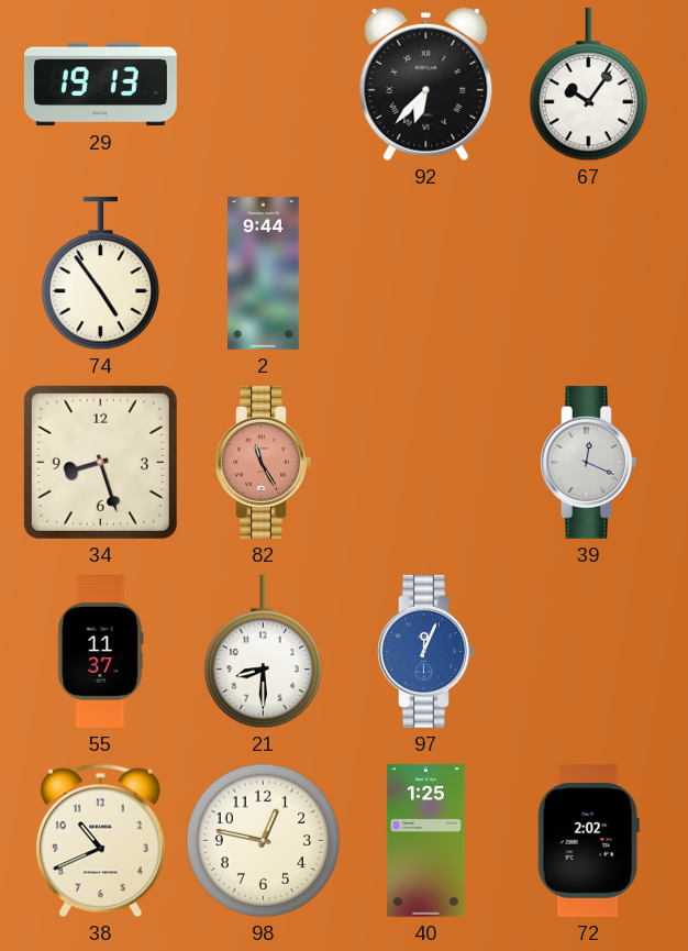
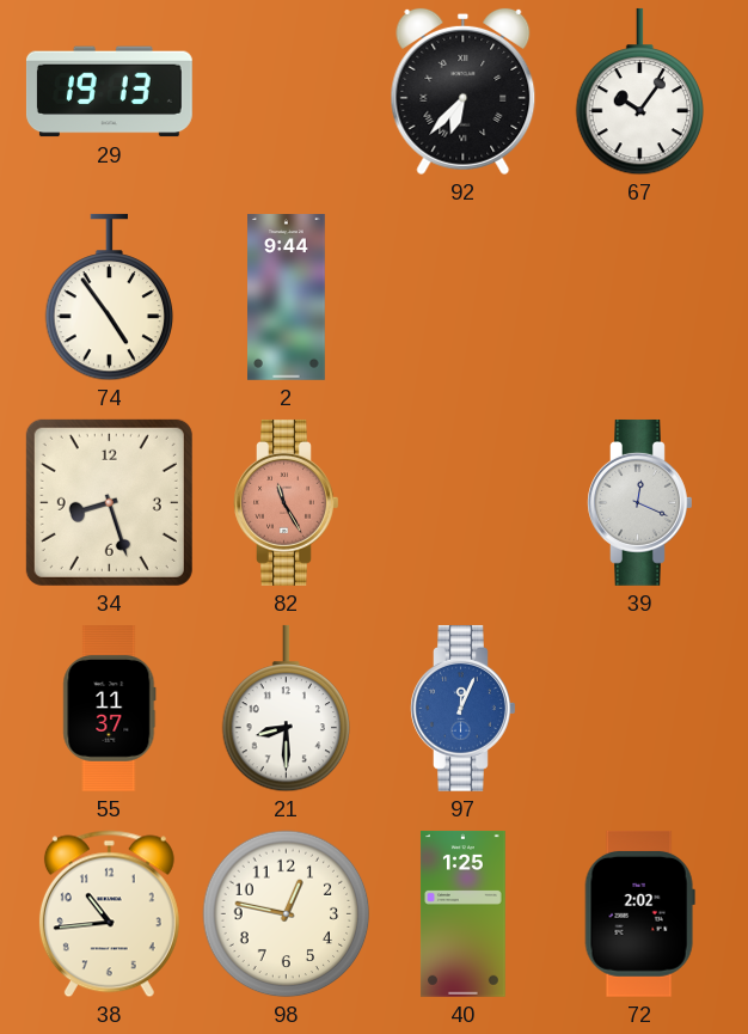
38: 10:41 -> 10:44 (109, 914)
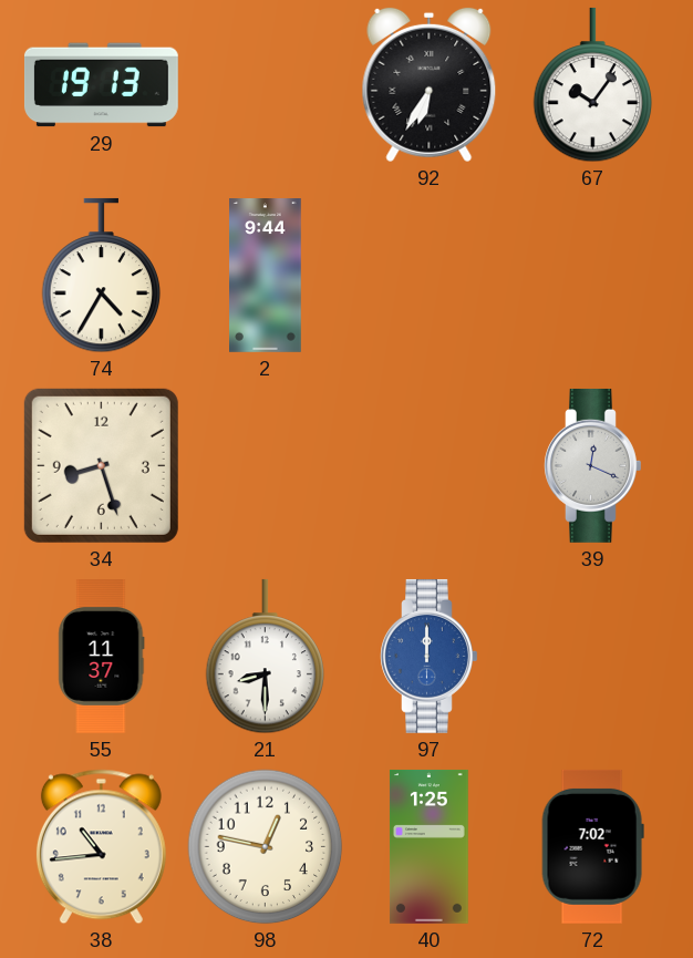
92: 6:37 -> 6:35 (430, 85)
74: 4:54 -> 4:35 (102, 276)
82: 11:25 -> none (287, 502)
97: 12:04 -> 12:00 (430, 656)
72: 2:02 -> 7:02 (592, 846)
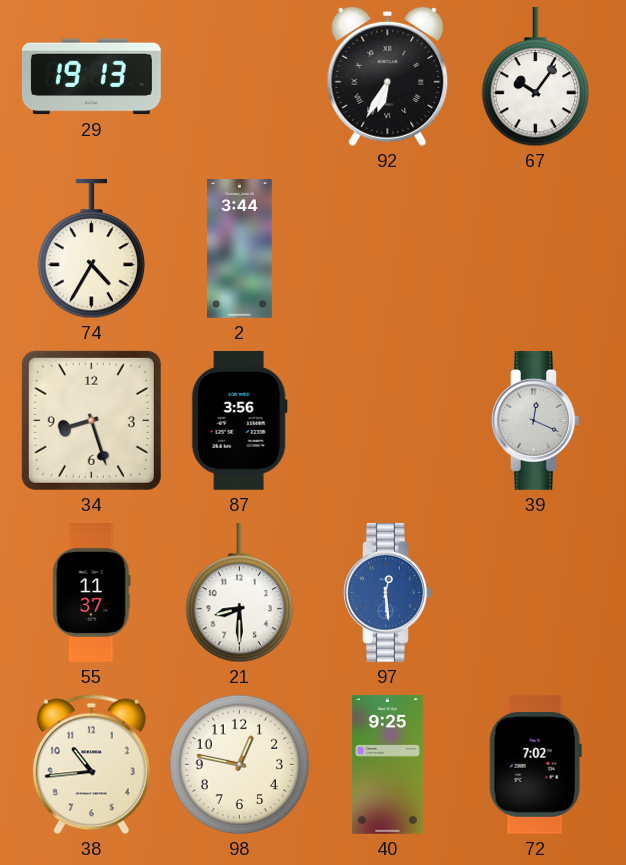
2: 9:44 -> 3:44 (240, 249)
87: none -> 3:56 (239, 420)
97: 12:00 -> 12:29 (388, 592)
40: 1:25 -> 9:25 (387, 764)
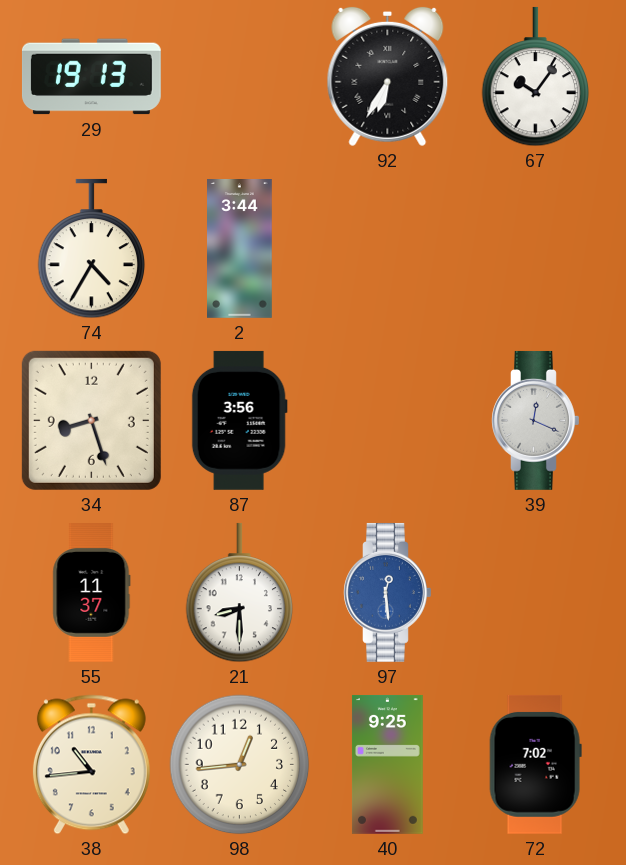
98: 12:47 -> 12:44 (240, 765)
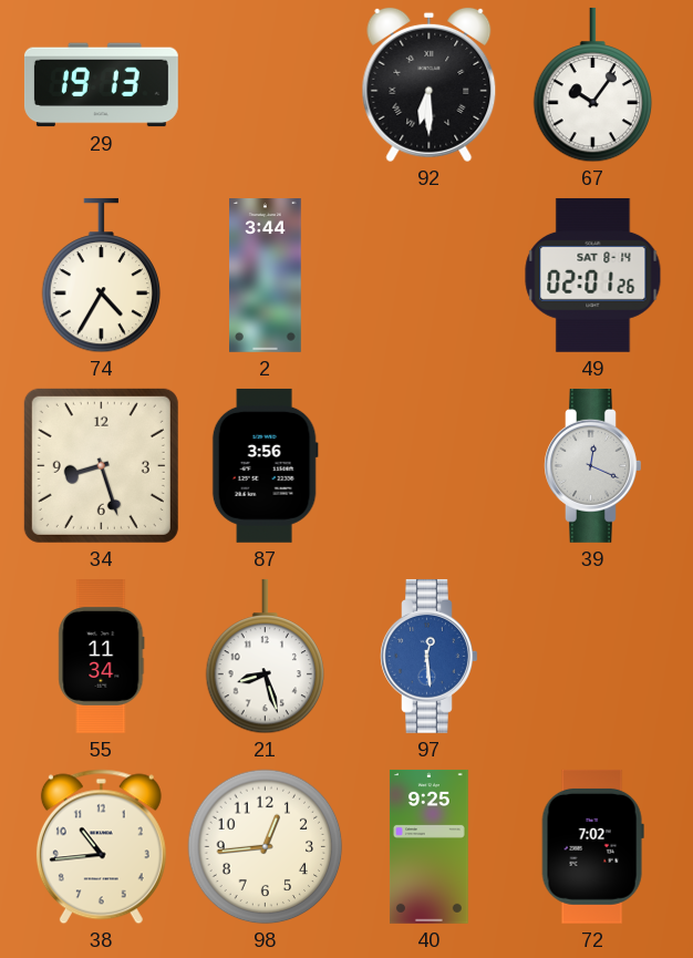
92: 6:35 -> 6:30 (430, 85)
49: none -> 02:01 (593, 275)
55: 11:37 -> 11:34 (102, 657)
21: 8:30 -> 8:27 (266, 657)
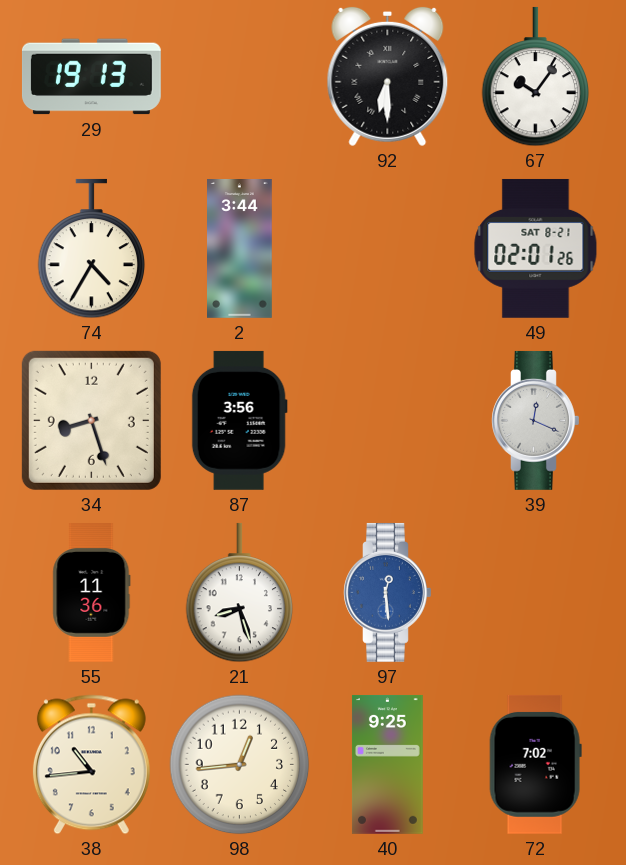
49 date: SAT 8-14 -> SAT 8-21 (536, 248)
55: 11:34 -> 11:36 (92, 593)
